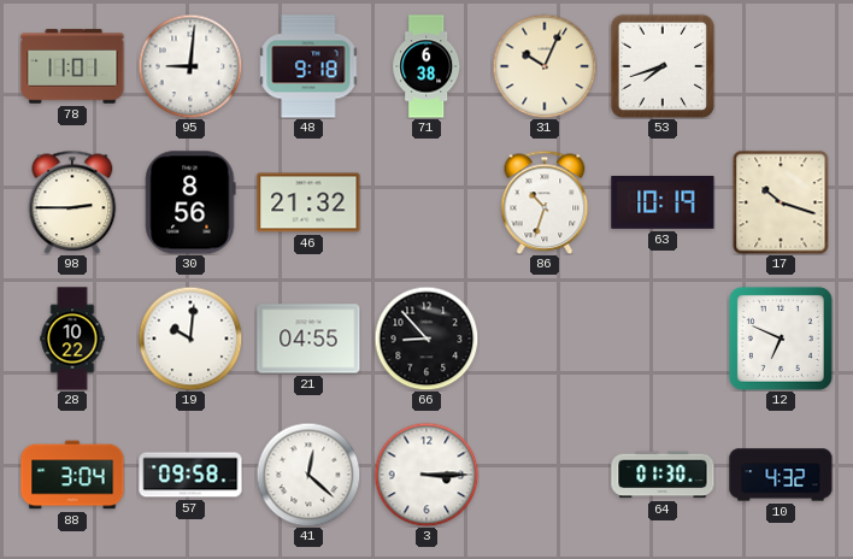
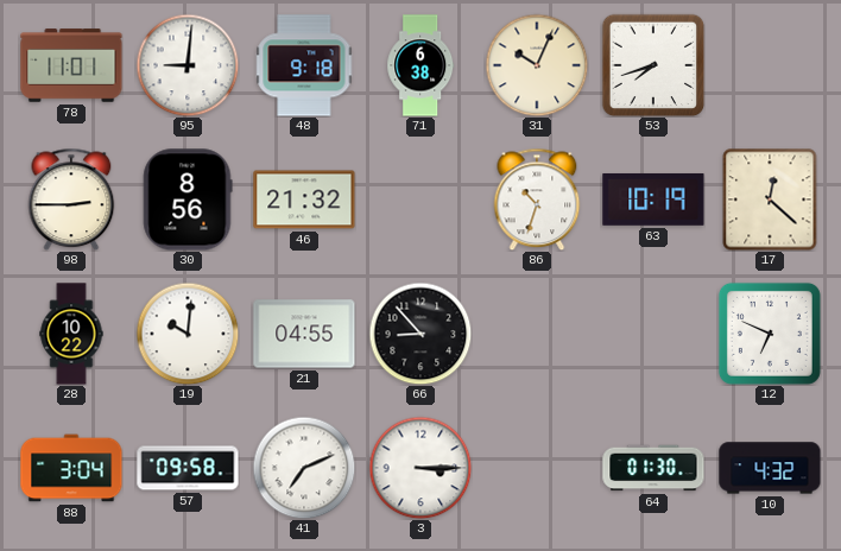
17: 10:18 -> 12:22 (770, 199)
41: 12:22 -> 7:11 (304, 468)
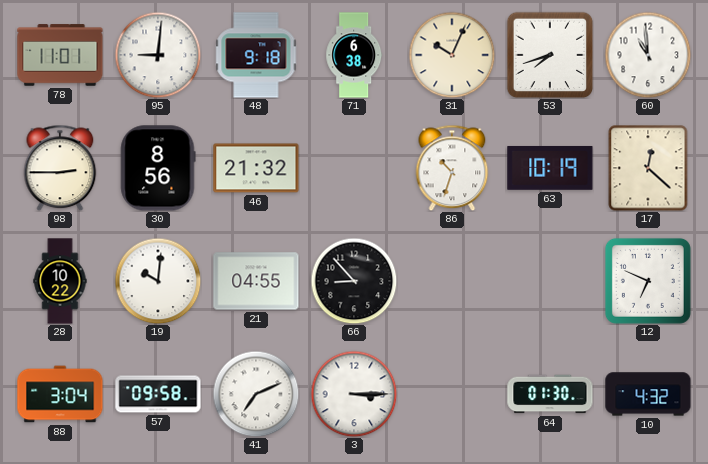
60: none -> 10:59 (648, 55)
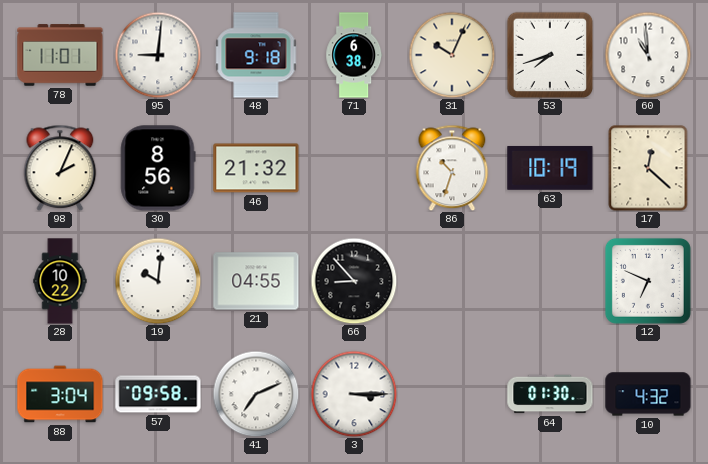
98: 2:45 -> 2:04 (60, 168)
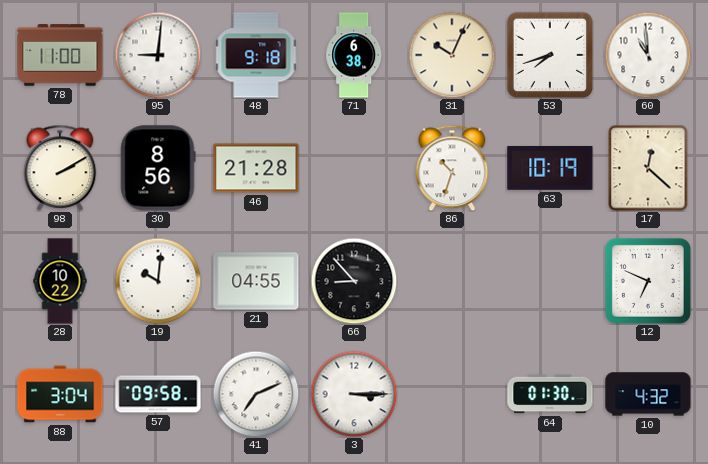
78: 11:01 -> 11:00 (60, 55)
98: 2:04 -> 2:10 (60, 168)
46: 21:32 -> 21:28 (256, 168)
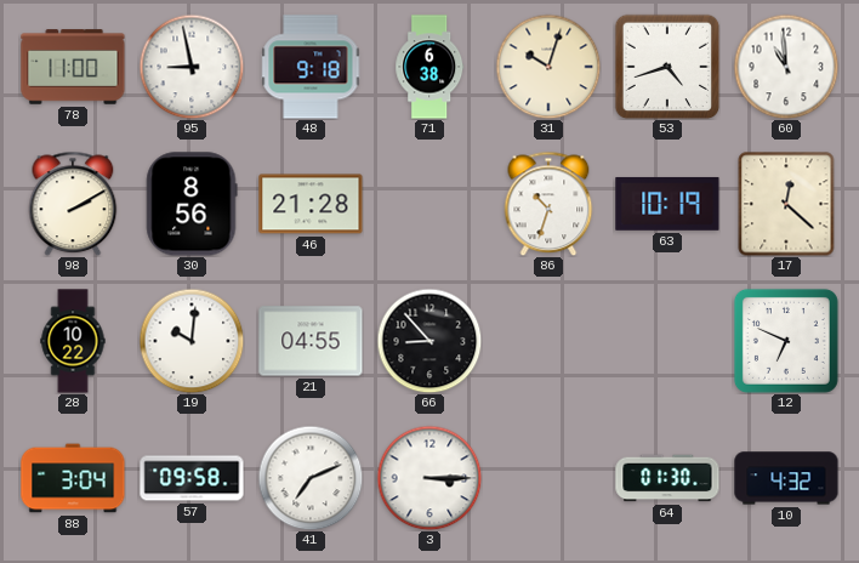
95: 9:01 -> 8:58 (192, 67)
31: 10:04 -> 10:03 (548, 67)
53: 7:42 -> 4:42 (667, 67)
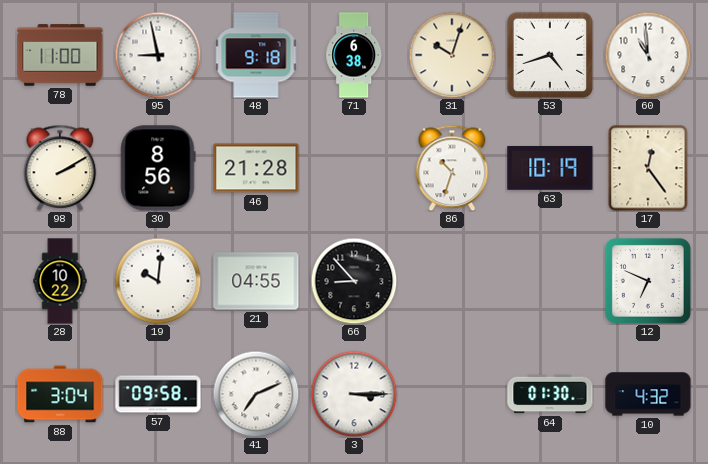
17: 12:22 -> 12:24 (648, 168)
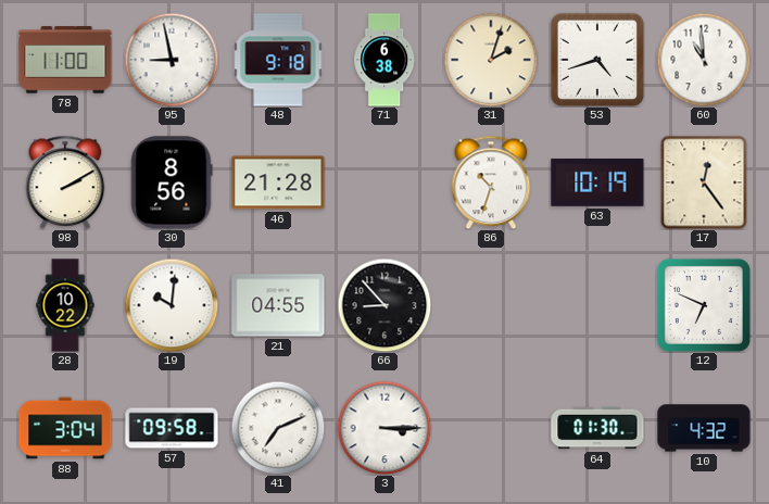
31: 10:03 -> 2:03 (491, 60)
